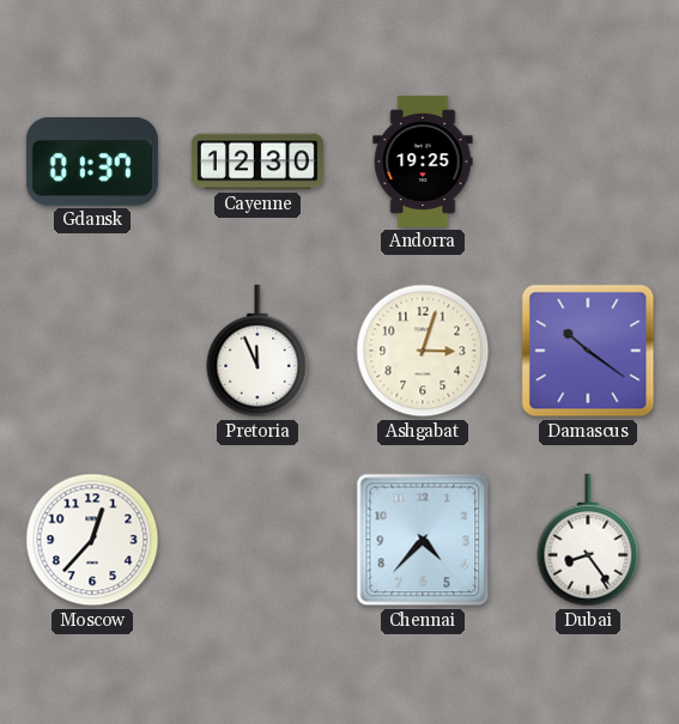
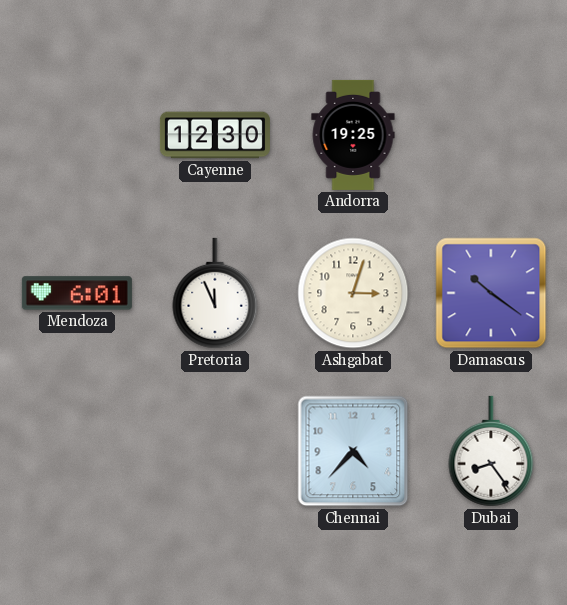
Gdansk: 01:37 -> none (92, 162)
Mendoza: none -> 6:01 (77, 293)
Moscow: 12:37 -> none (92, 540)
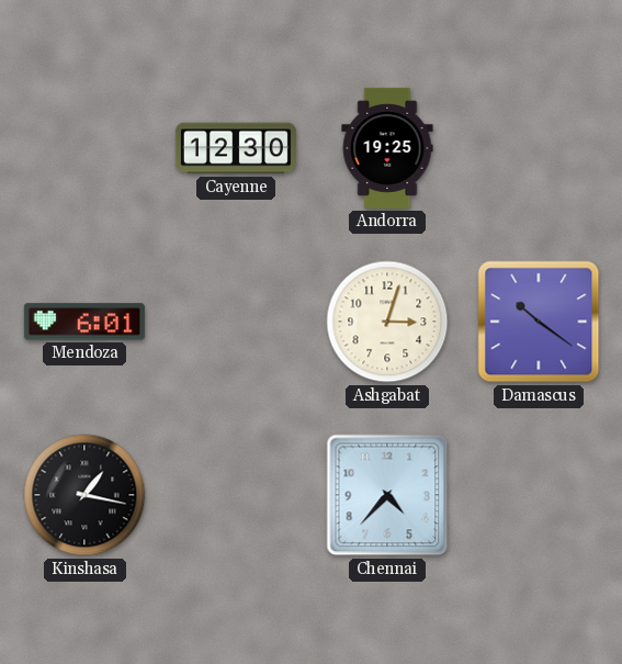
Pretoria: 11:56 -> none (215, 293)
Kinshasa: none -> 1:17 (84, 495)
Dubai: 8:24 -> none (491, 451)
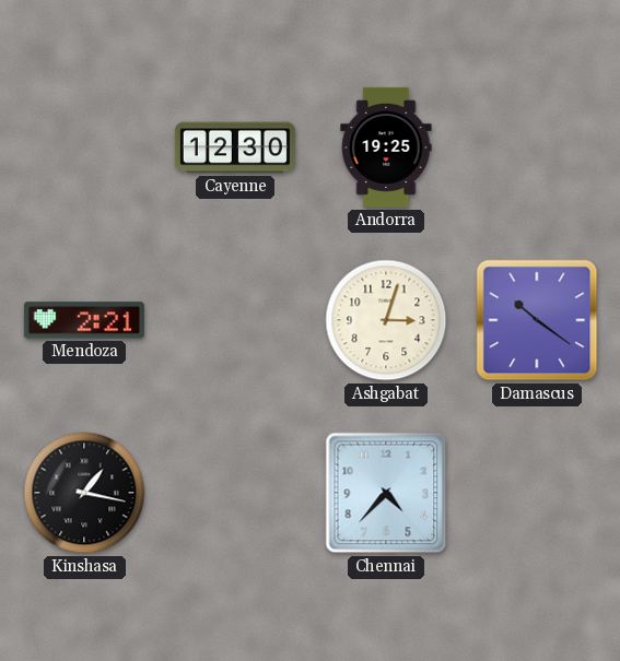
Mendoza: 6:01 -> 2:21 (84, 320)
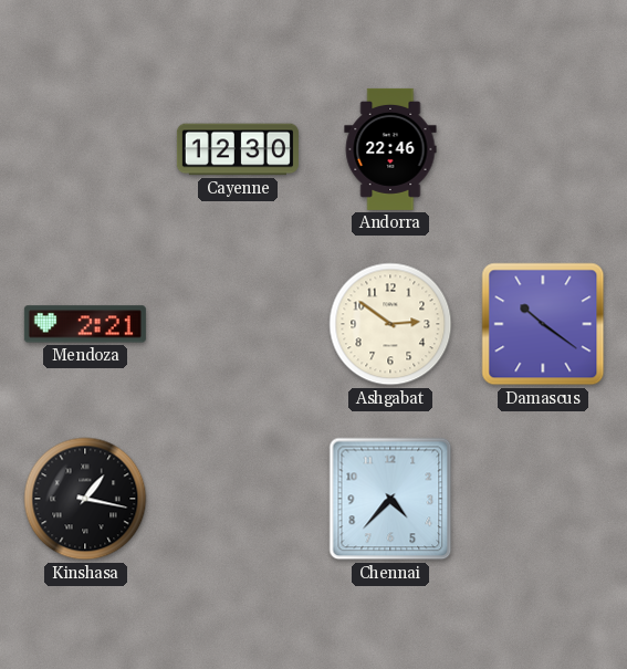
Andorra: 19:25 -> 22:46 (390, 149)
Ashgabat: 3:03 -> 2:51 (390, 324)
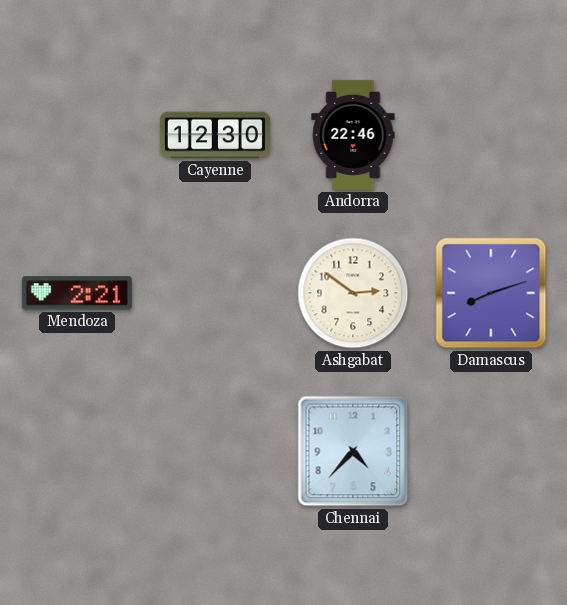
Damascus: 10:21 -> 8:12 (491, 293)
Kinshasa: 1:17 -> none (85, 499)
